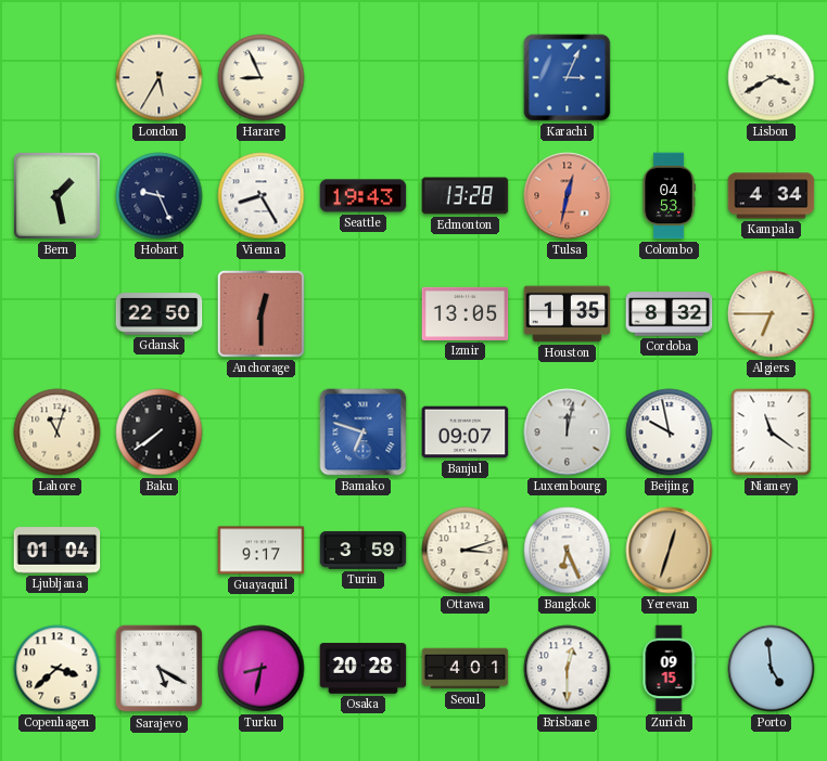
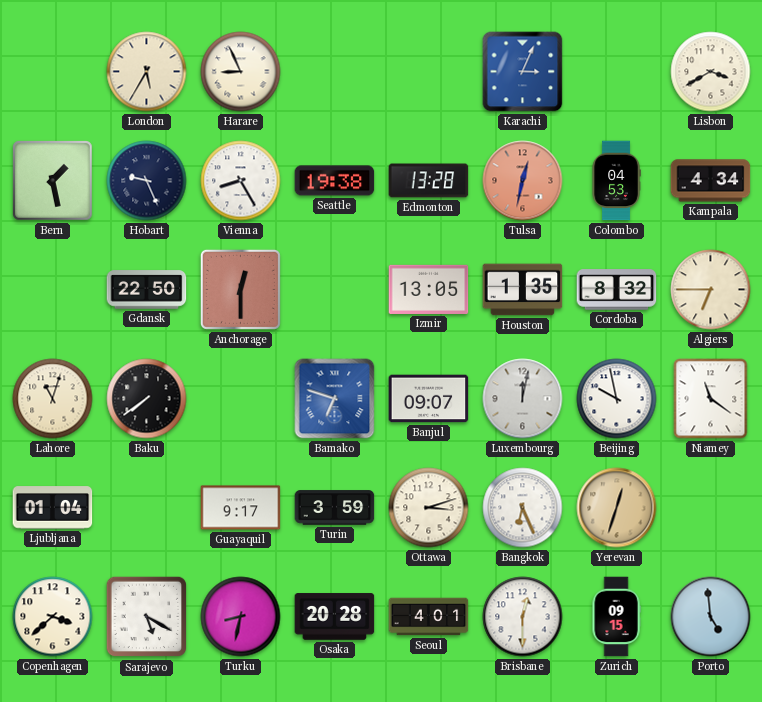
Seattle: 19:43 -> 19:38 (335, 181)
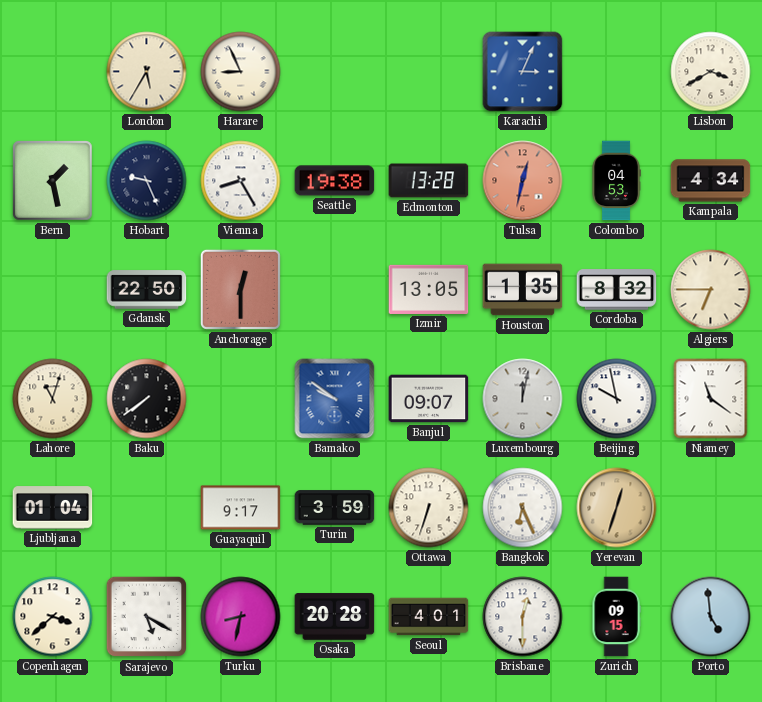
Bamako: 6:48 -> 9:51 (335, 399)
Ottawa: 3:12 -> 6:33 (429, 508)
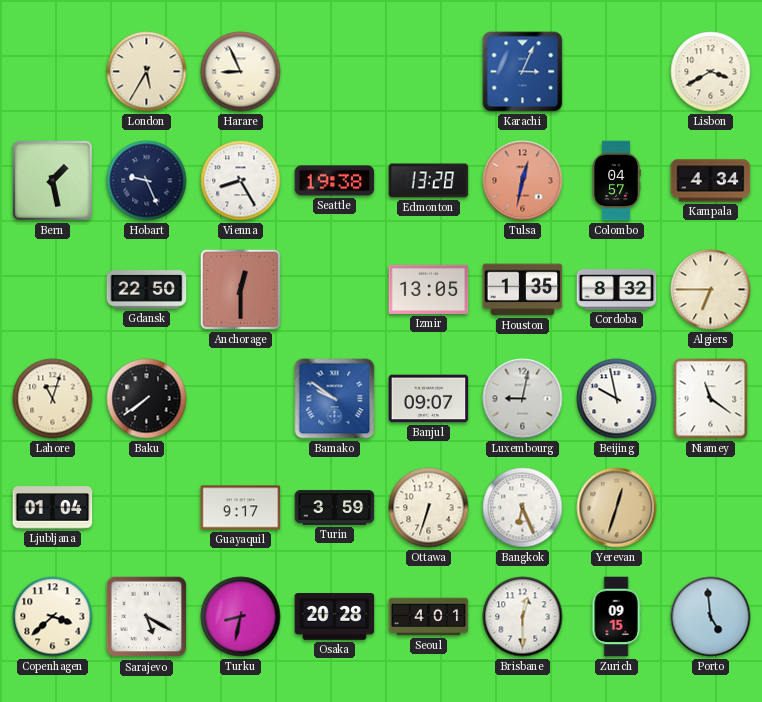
Colombo: 04:53 -> 04:57 (616, 181)
Luxembourg: 12:02 -> 9:02 (523, 399)
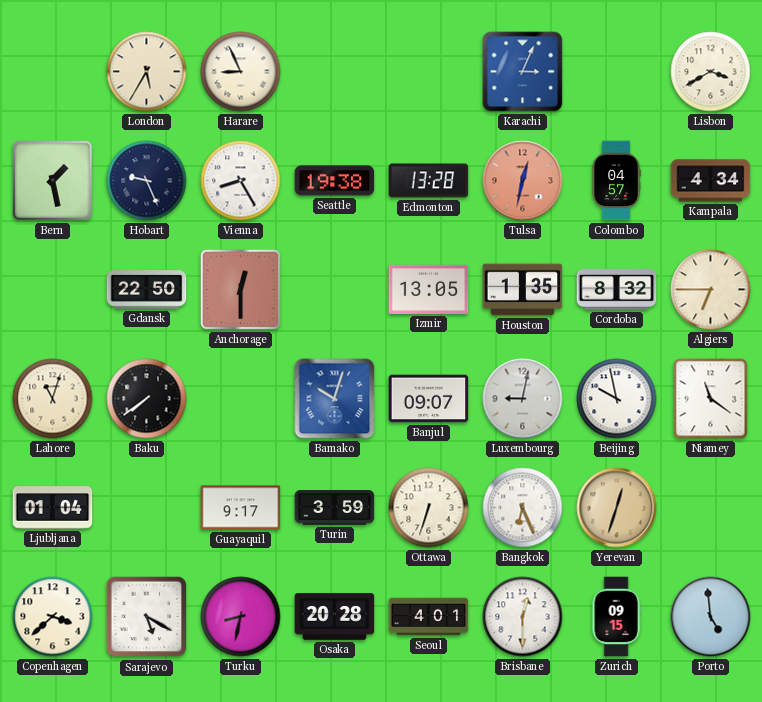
Bamako: 9:51 -> 10:03 (335, 399)
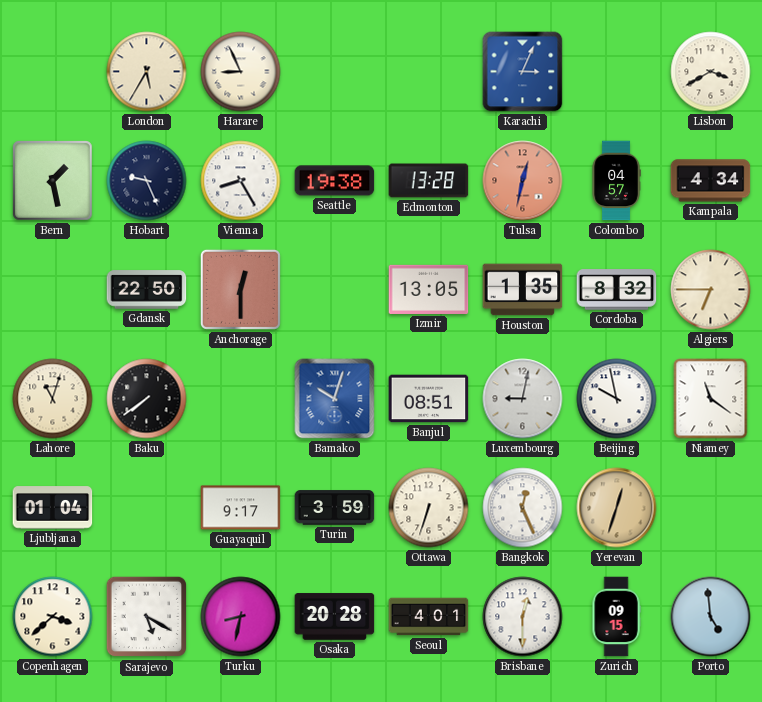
Banjul: 09:07 -> 08:51 (429, 399)
Bangkok: 6:26 -> 12:26 (523, 508)
